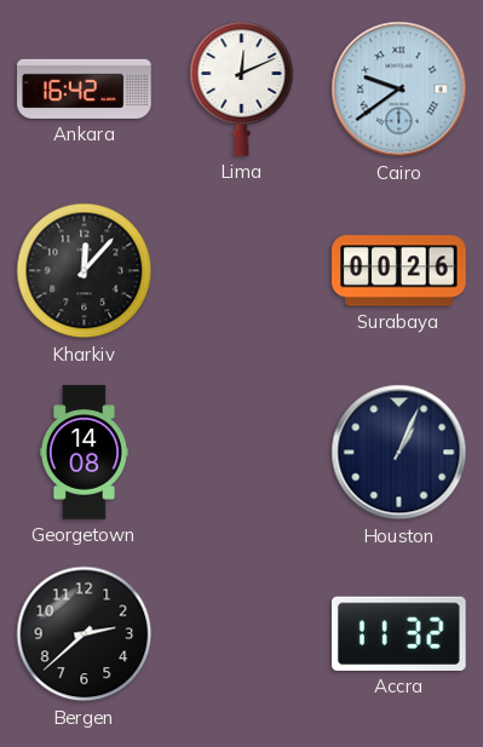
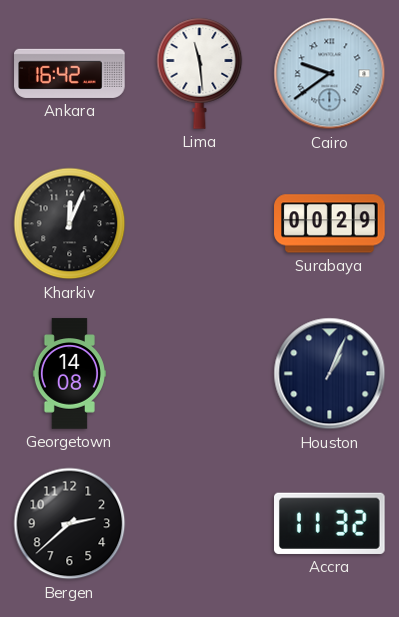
Lima: 12:11 -> 11:29 (200, 73)
Kharkiv: 12:07 -> 12:04 (70, 224)
Surabaya: 00:26 -> 00:29 (330, 224)
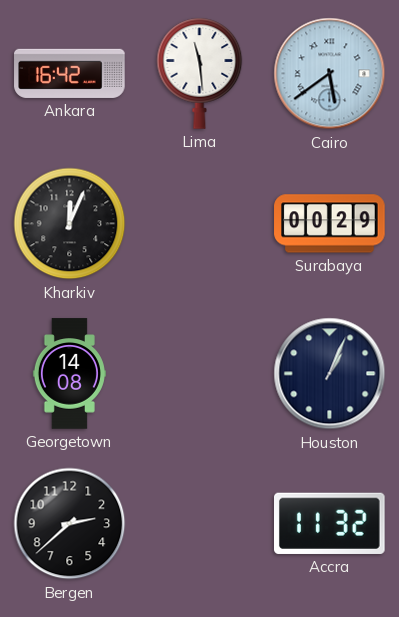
Cairo: 9:39 -> 5:39 (330, 74)
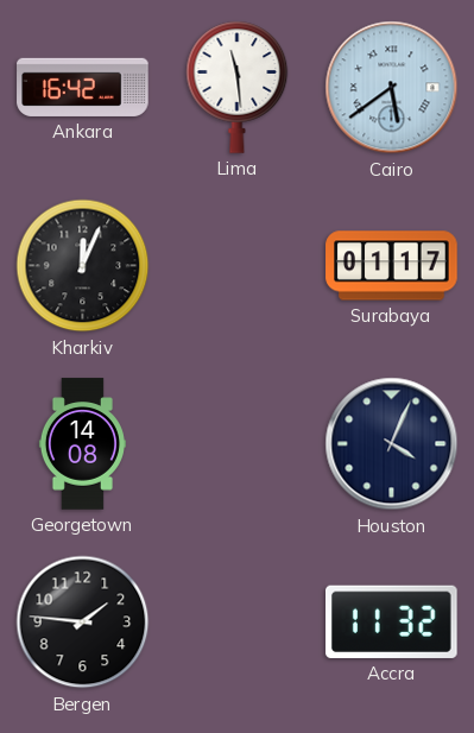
Surabaya: 00:29 -> 01:17 (392, 266)
Houston: 1:04 -> 4:04 (392, 444)
Bergen: 2:38 -> 1:46 (83, 623)
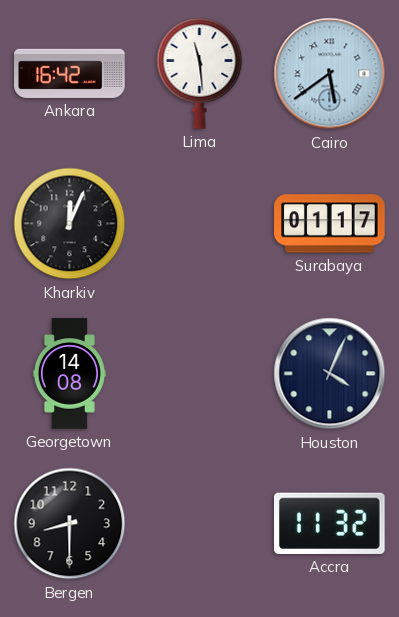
Bergen: 1:46 -> 8:30 (70, 524)
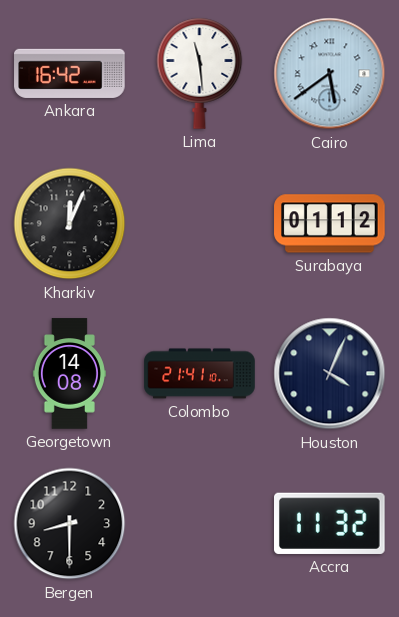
Surabaya: 01:17 -> 01:12 (330, 224)
Colombo: none -> 21:41 (200, 374)
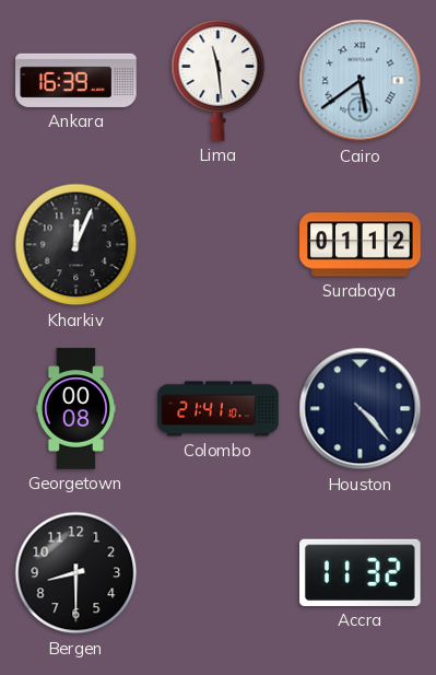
Ankara: 16:42 -> 16:39 (76, 80)
Georgetown: 14:08 -> 00:08 (75, 409)
Houston: 4:04 -> 4:23 (361, 409)
